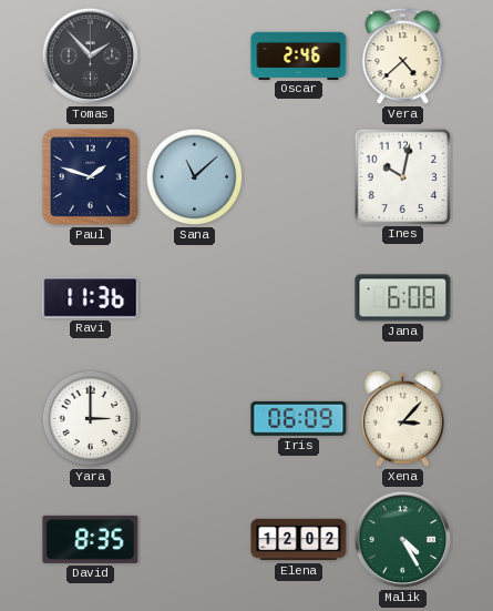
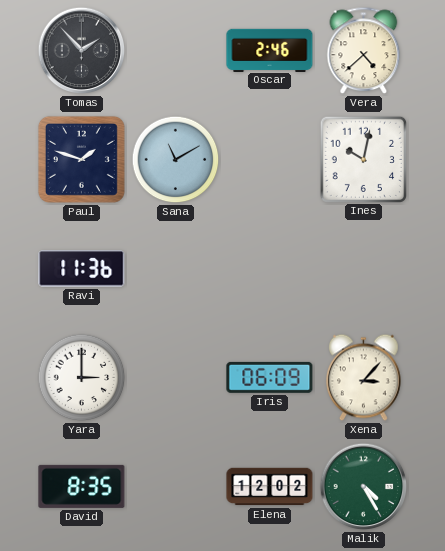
Sana: 11:08 -> 11:10 (176, 160)
Jana: 6:08 -> none (403, 298)
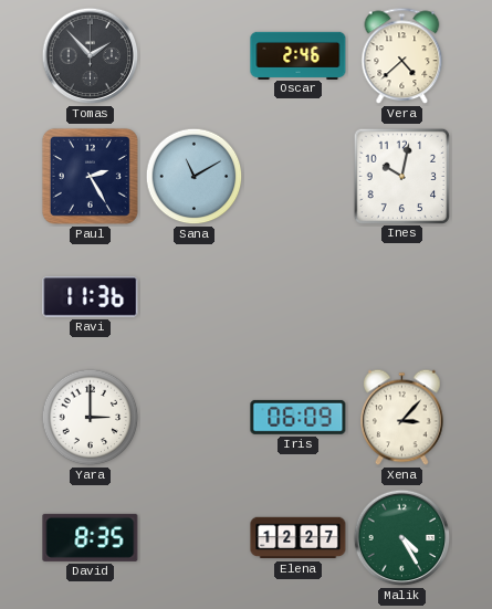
Paul: 1:48 -> 2:25 (90, 176)
Elena: 12:02 -> 12:27 (299, 538)
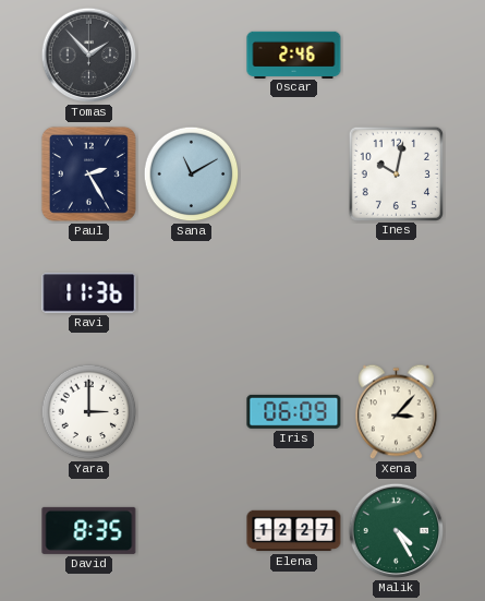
Vera: 4:38 -> none (402, 56)
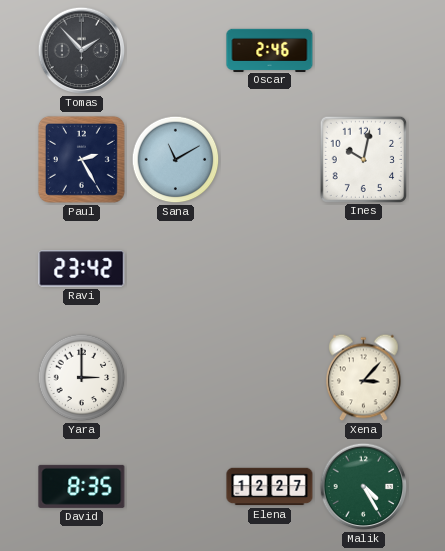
Ravi: 11:36 -> 23:42 (82, 269)
Iris: 06:09 -> none (294, 411)
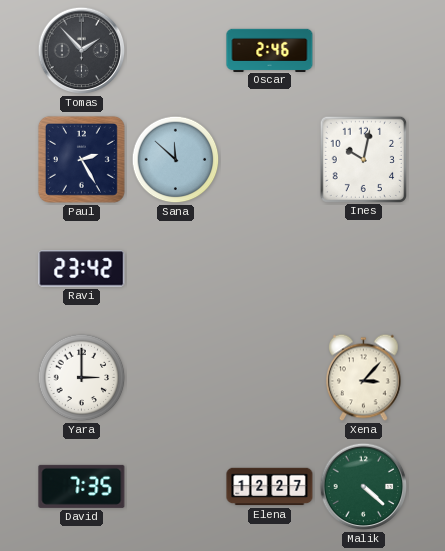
Sana: 11:10 -> 11:52 (176, 160)
David: 8:35 -> 7:35 (82, 486)
Malik: 4:25 -> 4:22 (364, 487)
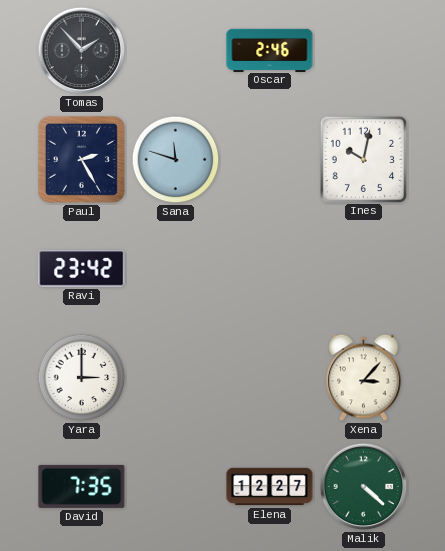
Sana: 11:52 -> 11:48 (176, 160)
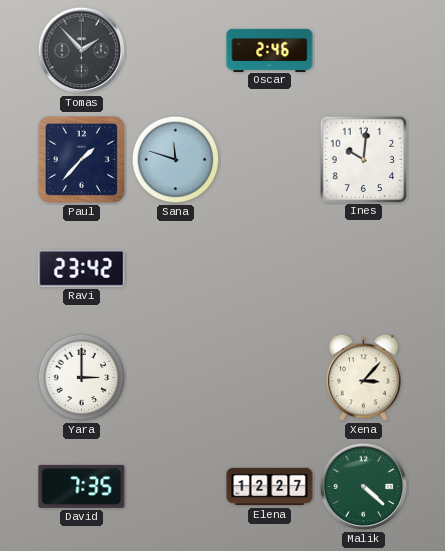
Paul: 2:25 -> 1:37 (81, 159)
Ines: 10:02 -> 10:01 (363, 159)
